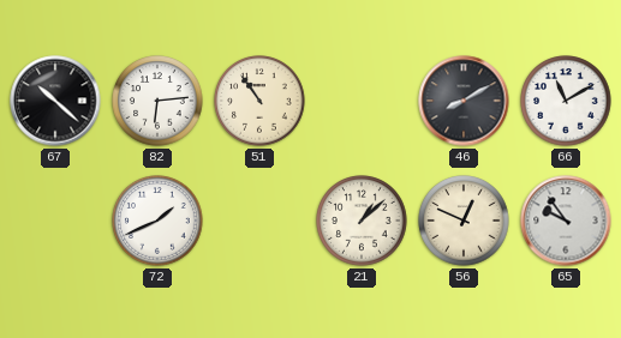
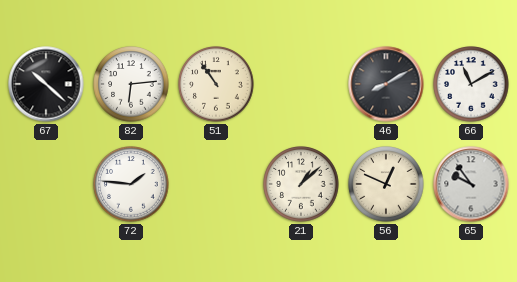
72: 1:41 -> 1:46 (131, 184)
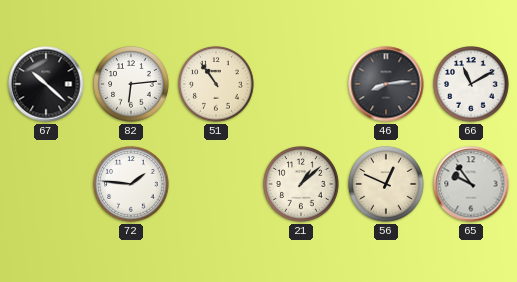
46: 8:10 -> 8:14 (386, 84)
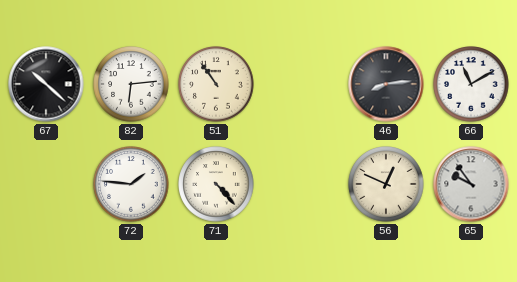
71: none -> 4:23 (216, 184)
21: 1:08 -> none (301, 184)
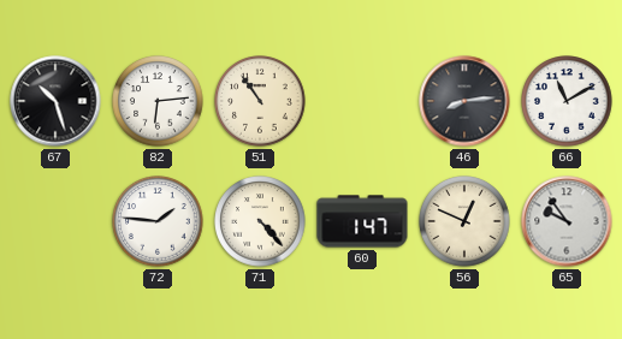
67: 10:22 -> 10:27 (55, 101)
60: none -> 1:47 (362, 221)
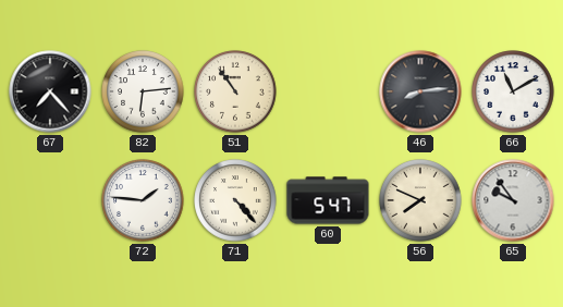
67: 10:27 -> 7:23 (50, 91)
60: 1:47 -> 5:47 (328, 200)
56: 12:49 -> 7:49 (420, 200)
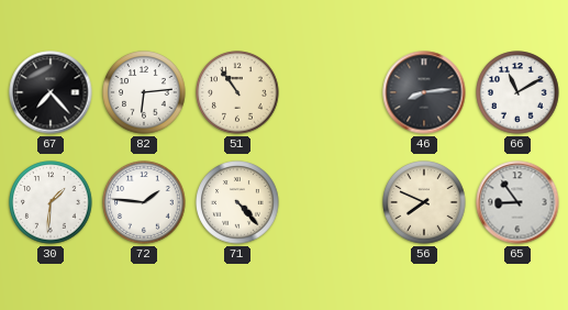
30: none -> 1:31 (51, 202)
60: 5:47 -> none (328, 200)
65: 9:54 -> 8:54 (517, 202)
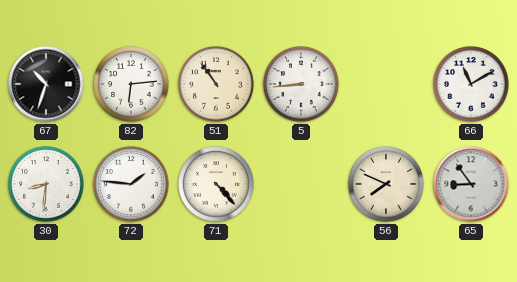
67: 7:23 -> 10:33 (46, 84)
5: none -> 8:44 (301, 84)
46: 8:14 -> none (424, 92)
30: 1:31 -> 8:31 (46, 184)
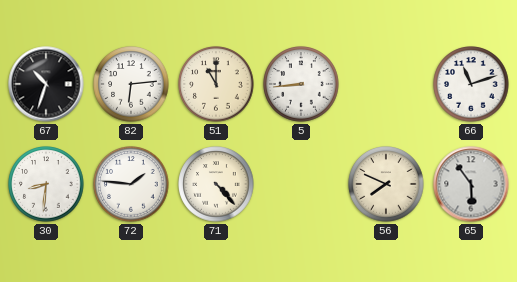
51: 10:54 -> 11:00 (216, 84)
66: 11:10 -> 11:12 (471, 84)
65: 8:54 -> 5:54 (471, 184)
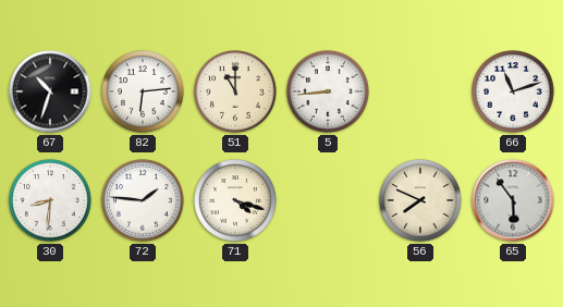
71: 4:23 -> 4:18 (235, 200)
